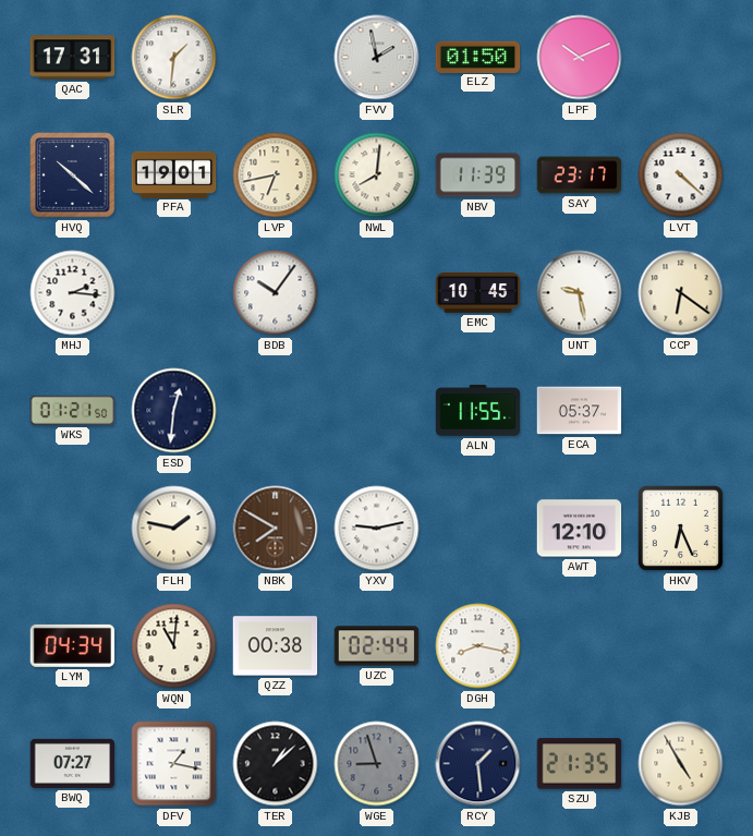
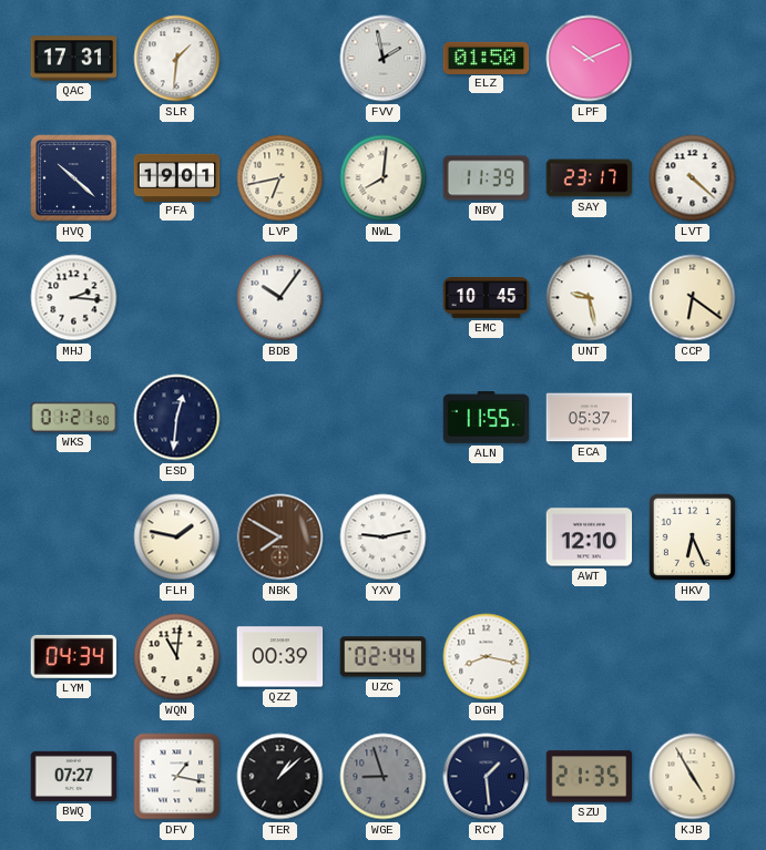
QZZ: 00:38 -> 00:39 (280, 657)
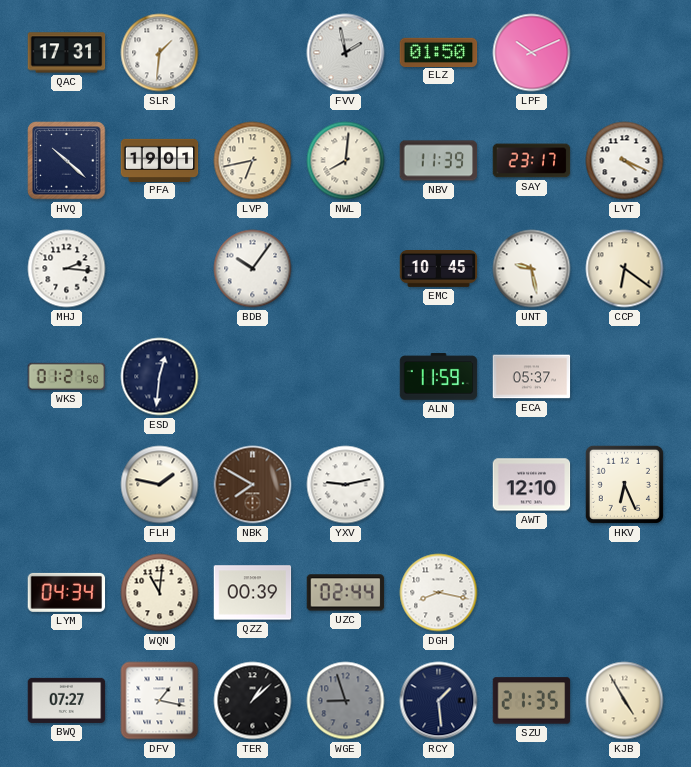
LVT: 4:22 -> 4:19 (625, 161)
ALN: 11:55 -> 11:59 (439, 377)
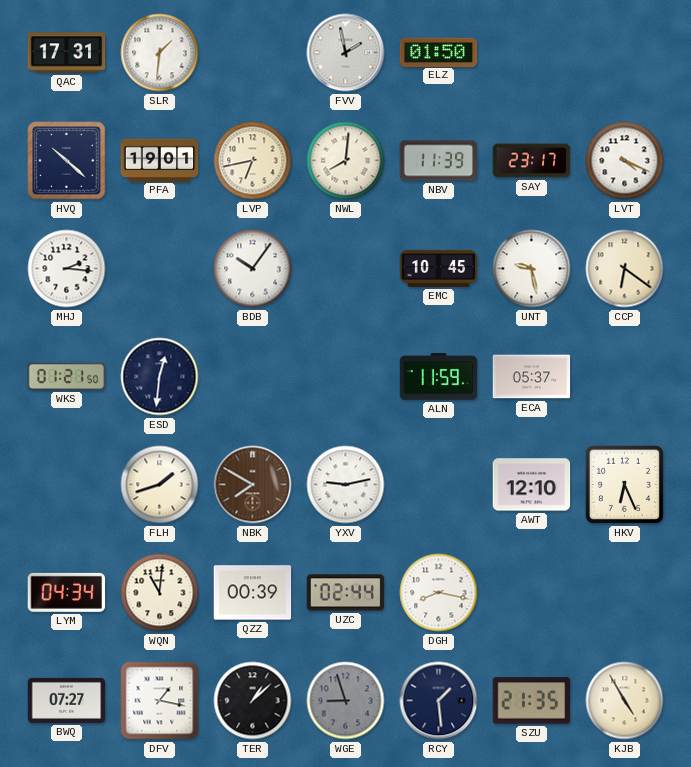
LPF: 10:11 -> none (532, 53)
FLH: 1:47 -> 1:42 (160, 485)
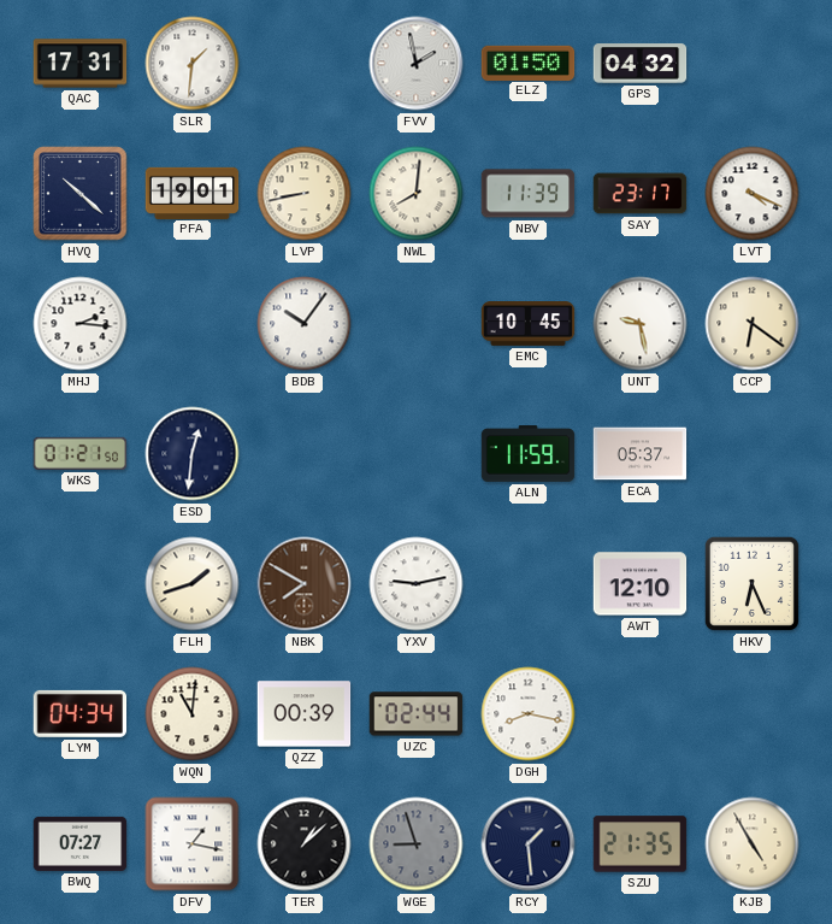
GPS: none -> 04:32 (641, 64)
LVP: 6:43 -> 8:43 (305, 194)
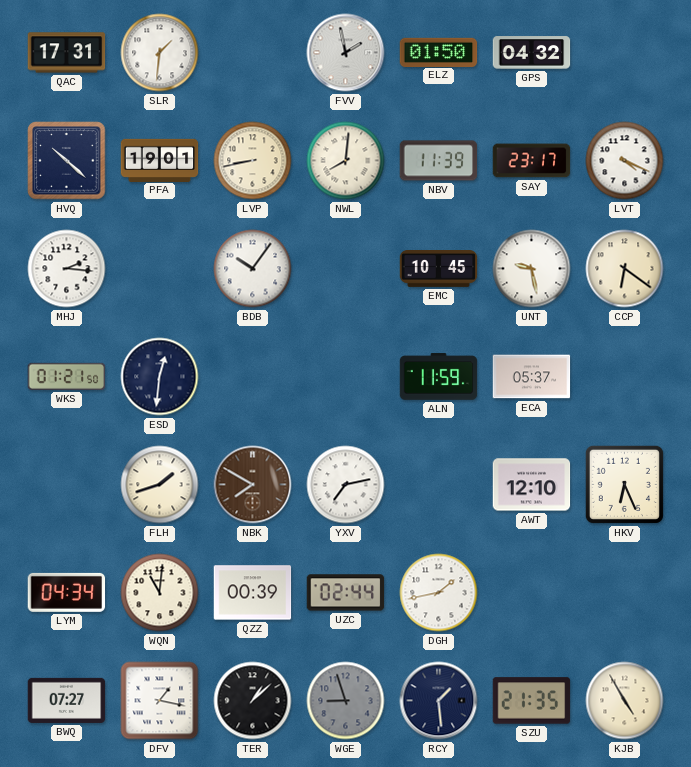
YXV: 9:13 -> 7:13 (346, 485)
DGH: 8:17 -> 1:43 (439, 593)
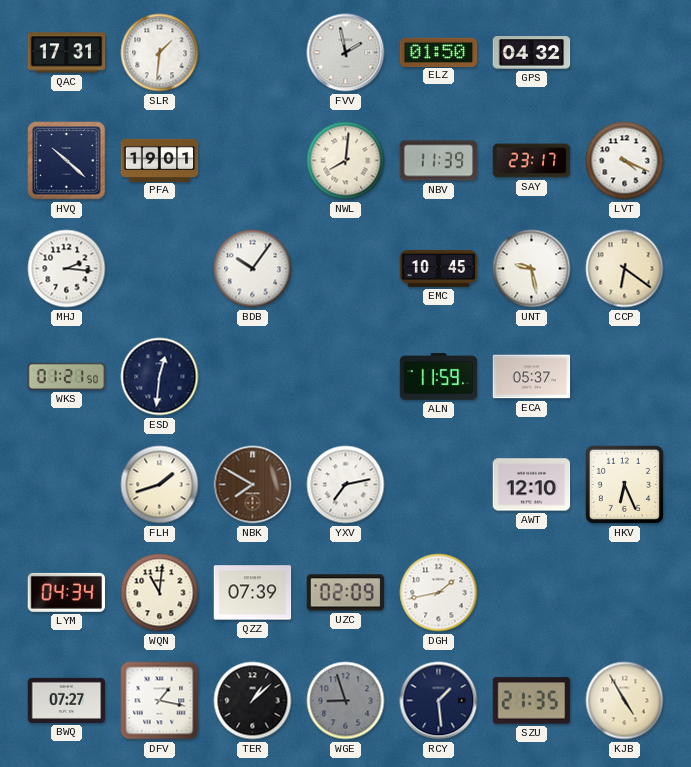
LVP: 8:43 -> none (253, 161)
QZZ: 00:39 -> 07:39 (253, 593)
UZC: 02:44 -> 02:09 (346, 593)
